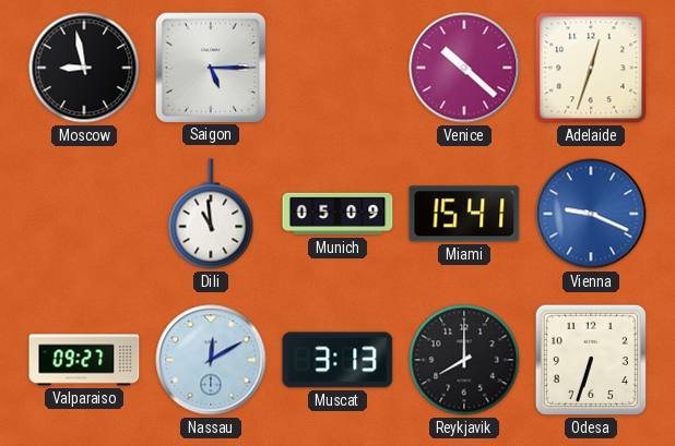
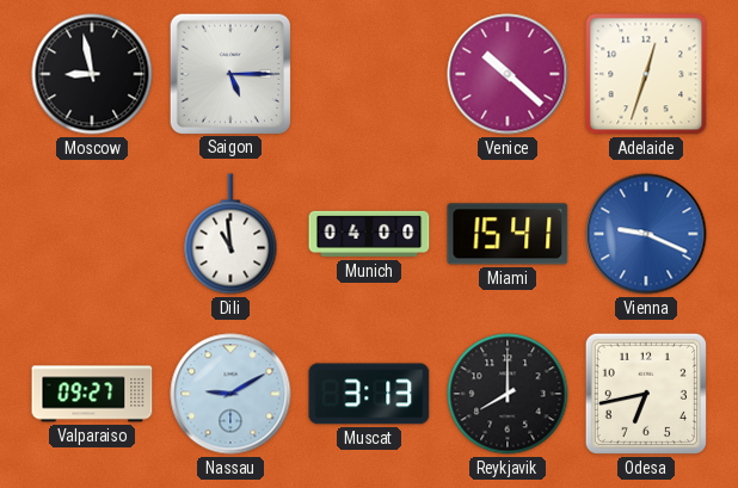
Munich: 05:09 -> 04:00 (369, 234)
Nassau: 12:10 -> 9:10 (230, 394)
Odesa: 6:33 -> 6:43 (646, 394)
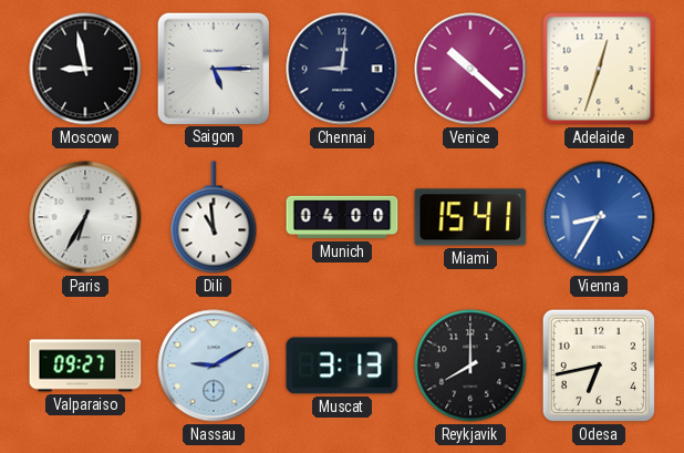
Chennai: none -> 9:01 (342, 69)
Paris: none -> 6:35 (85, 217)
Vienna: 9:19 -> 8:35 (599, 217)
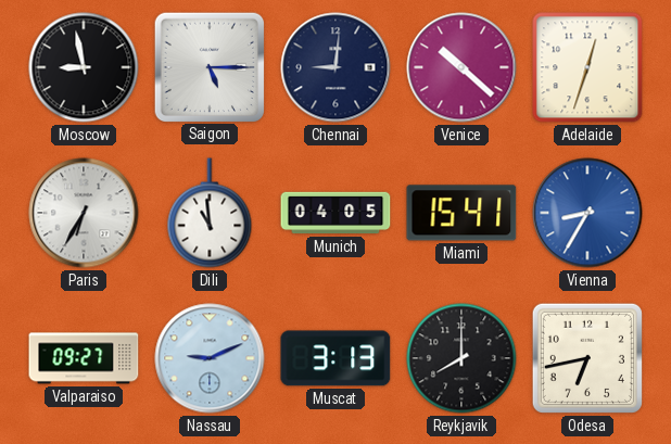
Munich: 04:00 -> 04:05 (335, 213)
Nassau: 9:10 -> 9:11 (210, 358)
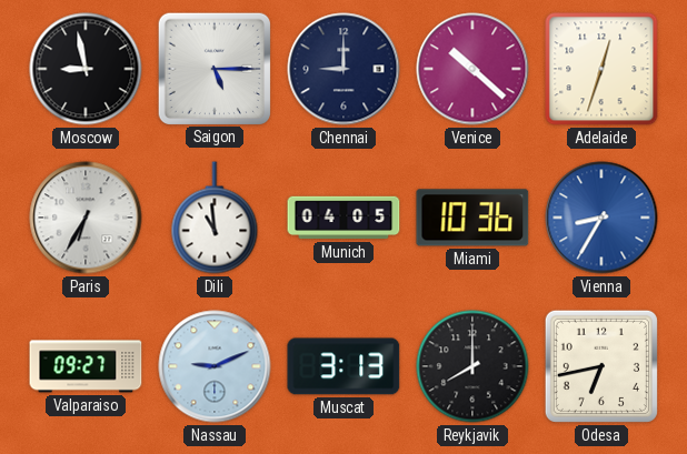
Chennai: 9:01 -> 9:00 (343, 69)
Miami: 15:41 -> 10:36 (472, 218)
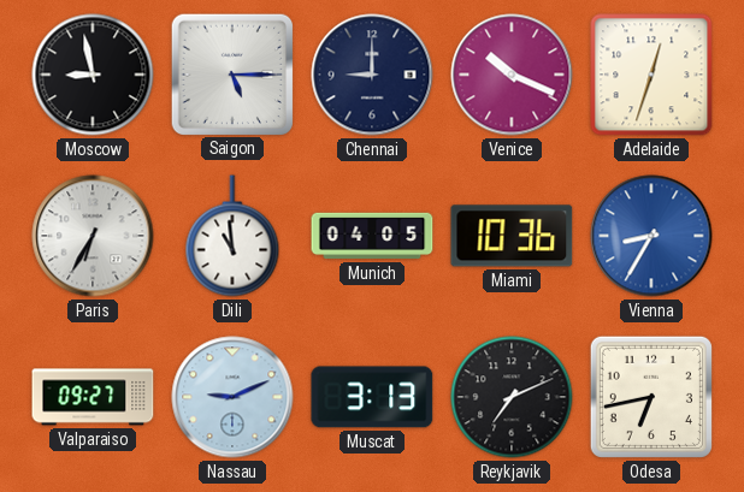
Venice: 10:22 -> 10:19 (512, 75)
Reykjavik: 8:00 -> 7:11 (512, 397)
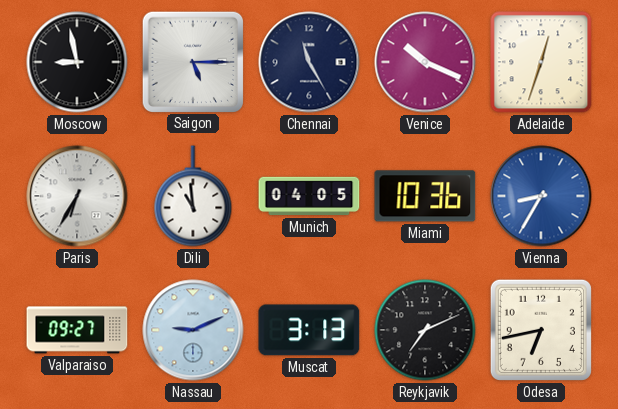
Chennai: 9:00 -> 11:25 (309, 62)
